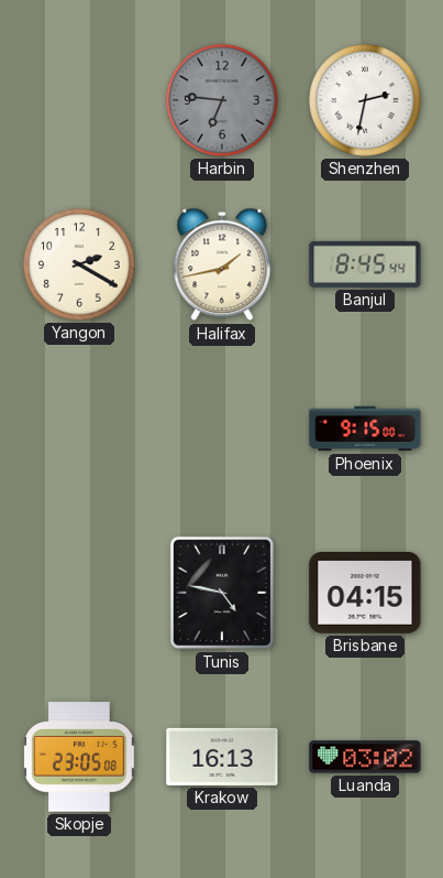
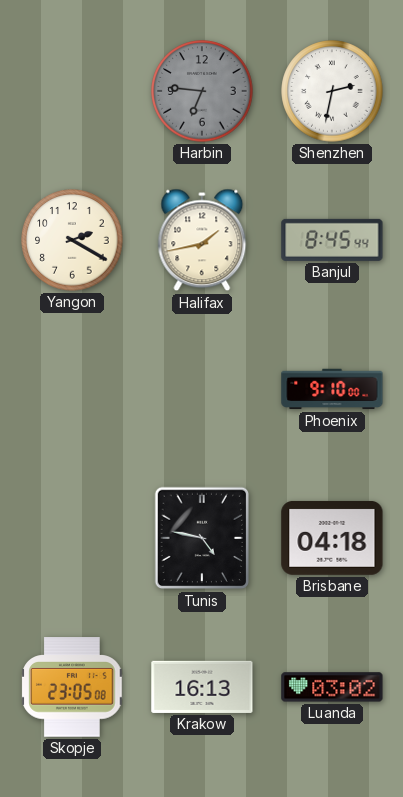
Phoenix: 9:15 -> 9:10 (332, 389)
Brisbane: 04:15 -> 04:18 (332, 538)
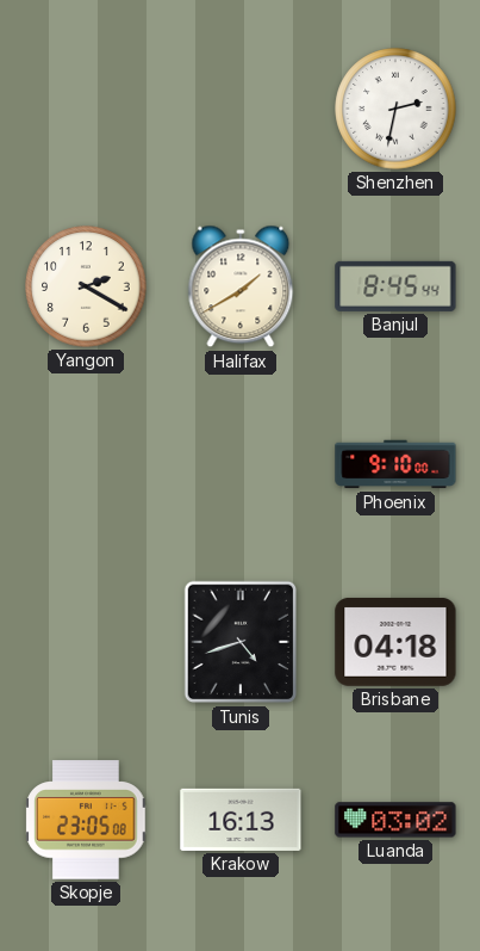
Harbin: 6:46 -> none (202, 91)
Halifax: 1:43 -> 1:40 (241, 286)
Tunis: 4:47 -> 4:42 (239, 642)
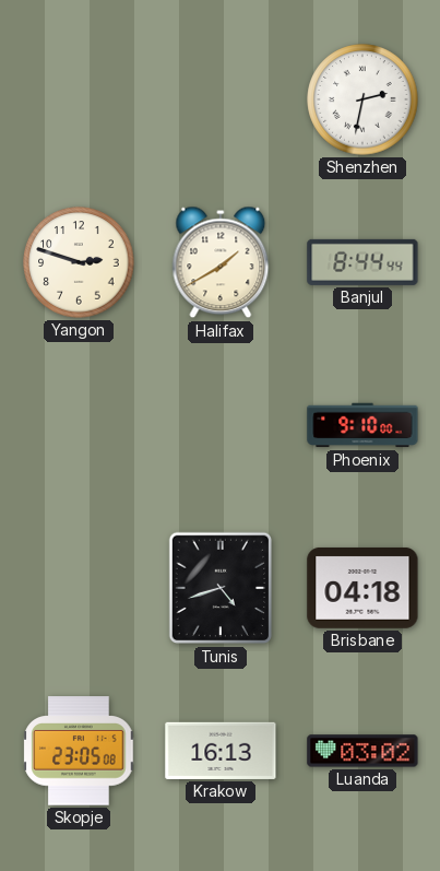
Yangon: 2:20 -> 2:48 (79, 262)
Banjul: 8:45 -> 8:44 (362, 262)
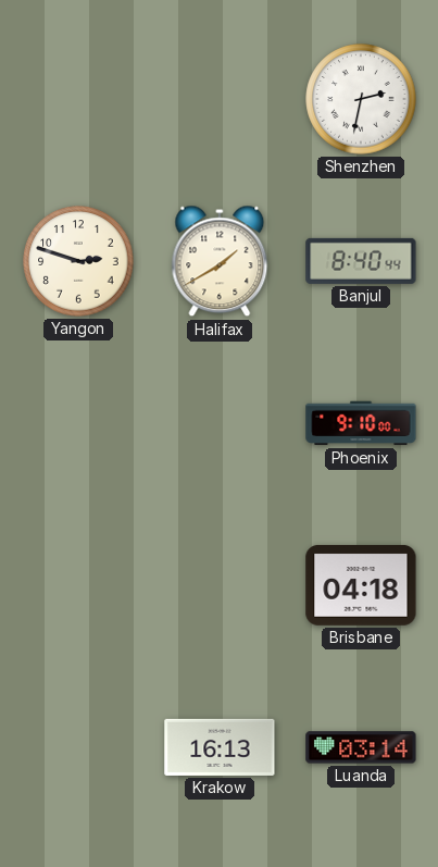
Banjul: 8:44 -> 8:40 (361, 261)
Tunis: 4:42 -> none (219, 588)
Skopje: 23:05 -> none (79, 751)
Luanda: 03:02 -> 03:14 (361, 747)
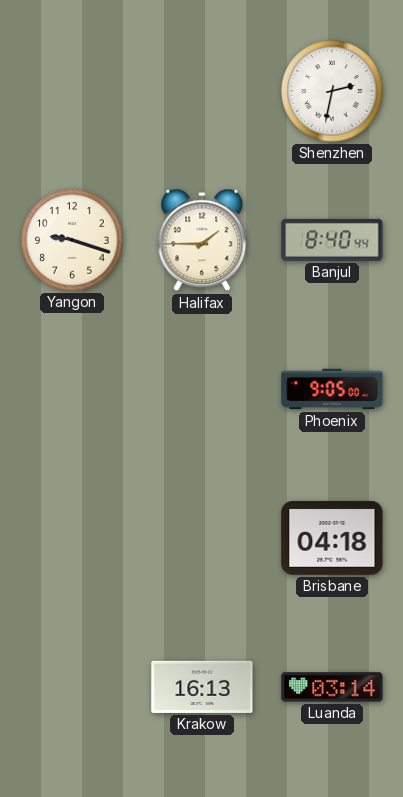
Yangon: 2:48 -> 9:18 (72, 240)
Halifax: 1:40 -> 1:45 (202, 240)
Phoenix: 9:10 -> 9:05 (332, 389)
